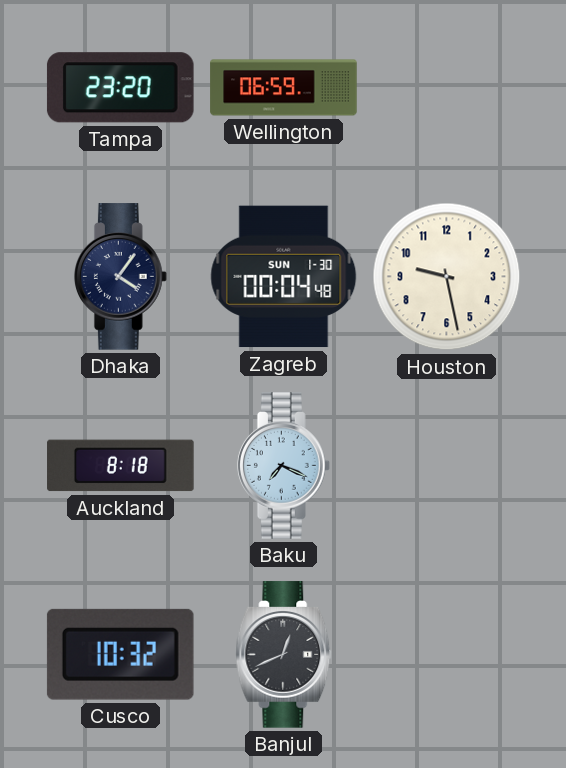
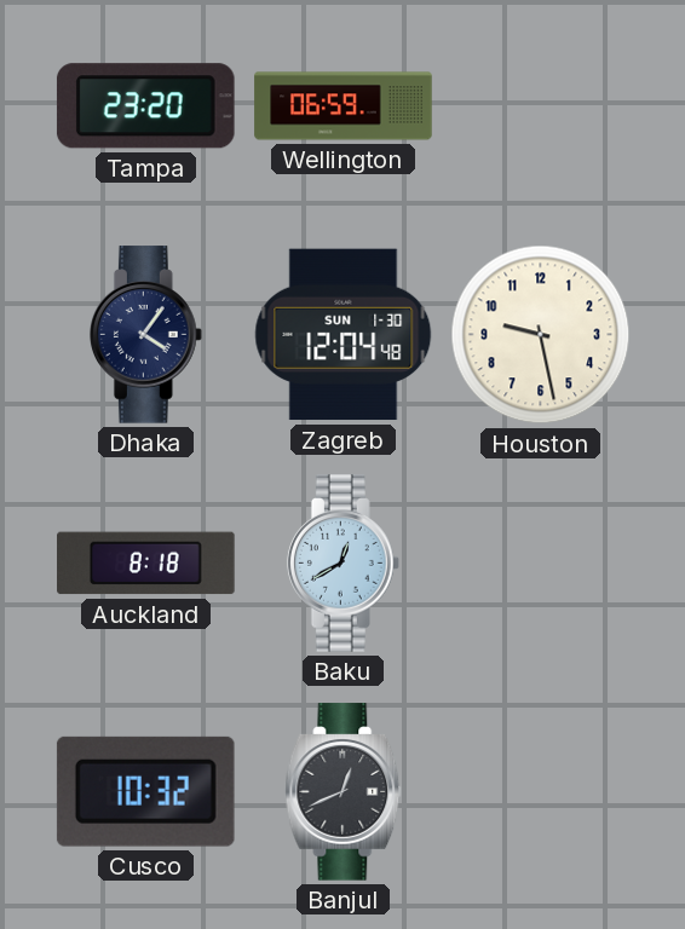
Zagreb: 00:04 -> 12:04 (344, 335)
Baku: 7:19 -> 12:40 (342, 564)
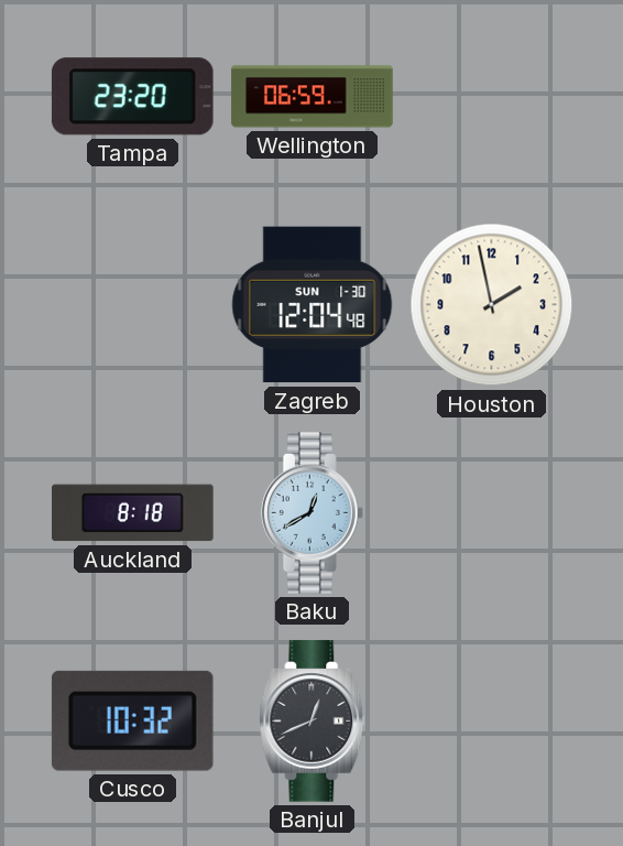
Dhaka: 4:06 -> none (145, 335)
Houston: 9:28 -> 1:58 (492, 305)
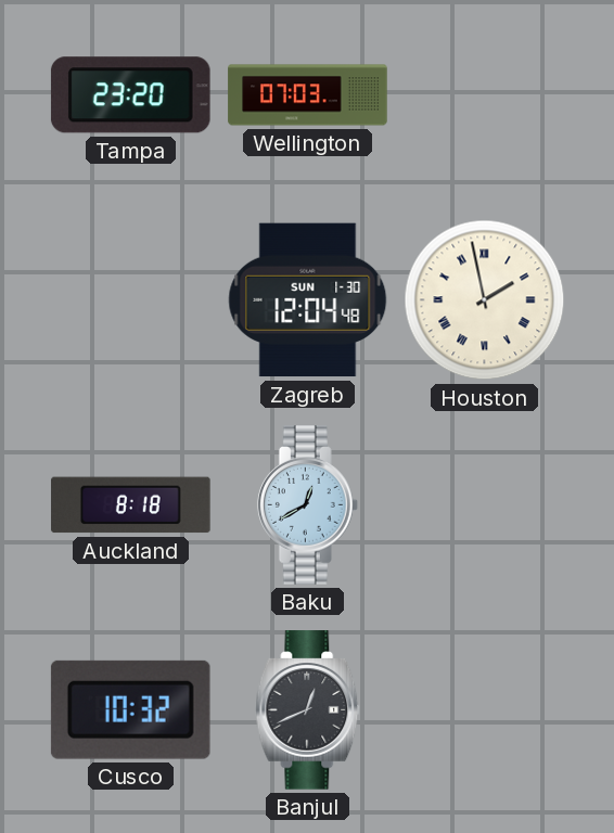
Wellington: 06:59 -> 07:03 (308, 95)
Houston numerals: Arabic -> Roman (485, 300)
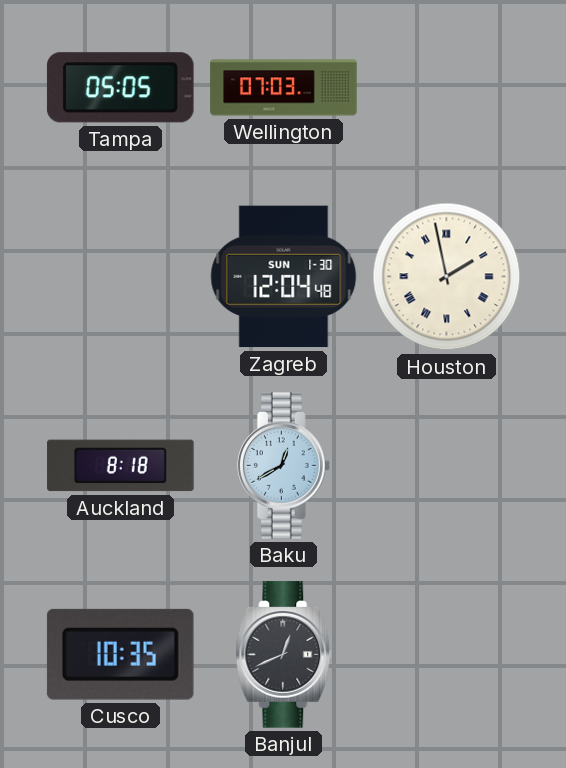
Tampa: 23:20 -> 05:05 (120, 88)
Cusco: 10:32 -> 10:35 (120, 654)
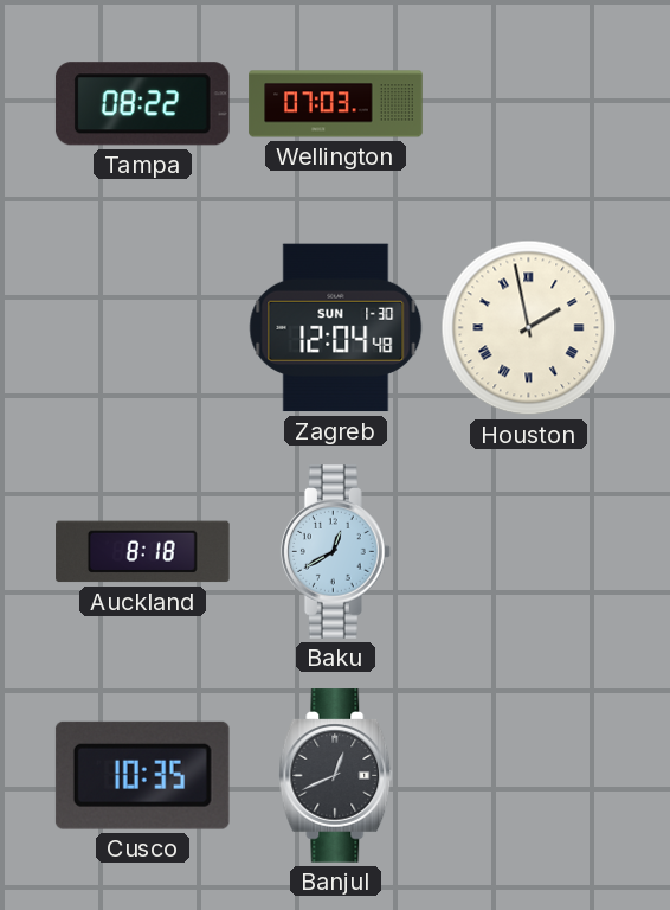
Tampa: 05:05 -> 08:22 (142, 104)
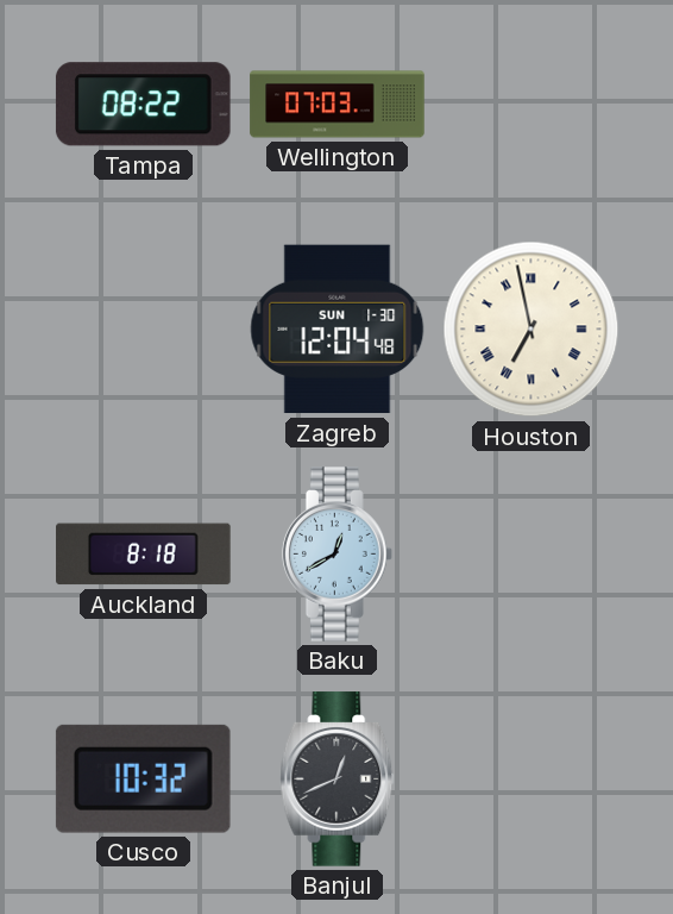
Houston: 1:58 -> 6:58 (532, 330)
Cusco: 10:35 -> 10:32 (143, 778)
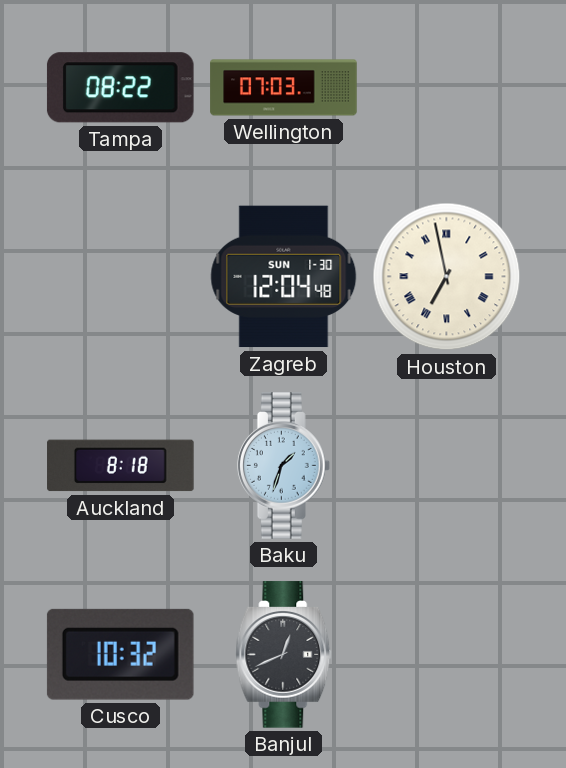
Baku: 12:40 -> 1:33 (283, 466)
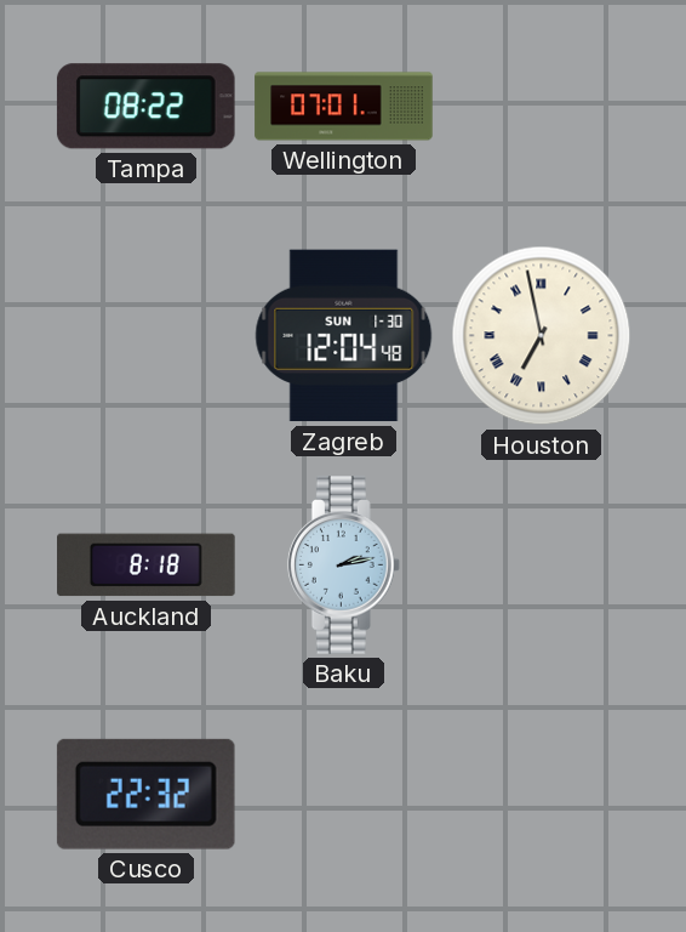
Wellington: 07:03 -> 07:01 (344, 107)
Baku: 1:33 -> 2:13 (343, 566)
Cusco: 10:32 -> 22:32 (145, 794)
Banjul: 12:41 -> none (284, 655)
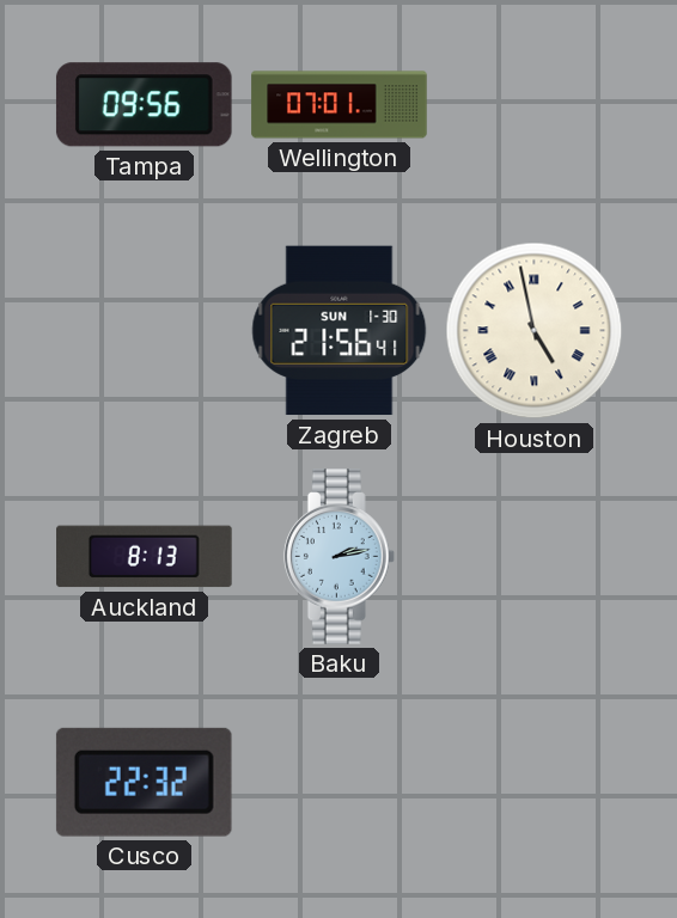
Tampa: 08:22 -> 09:56 (144, 105)
Zagreb: 12:04 -> 21:56 (340, 331)
Houston: 6:58 -> 4:58 (535, 331)
Auckland: 8:18 -> 8:13 (145, 557)
